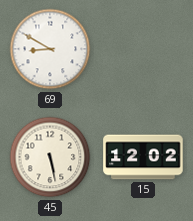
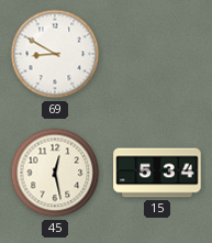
45: 5:28 -> 12:28 (55, 173)
15: 12:02 -> 5:34 (157, 173)
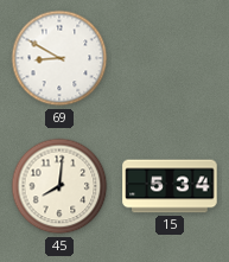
45: 12:28 -> 8:01 (59, 186)
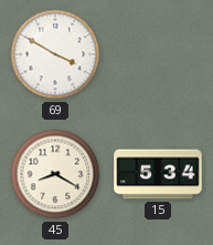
69: 8:50 -> 3:50 (55, 54)
45: 8:01 -> 8:20 (55, 174)
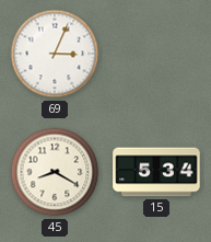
69: 3:50 -> 3:04 (55, 54)
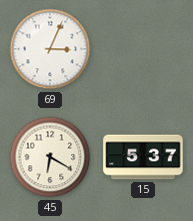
45: 8:20 -> 6:20 (50, 157)
15: 5:34 -> 5:37 (143, 157)
